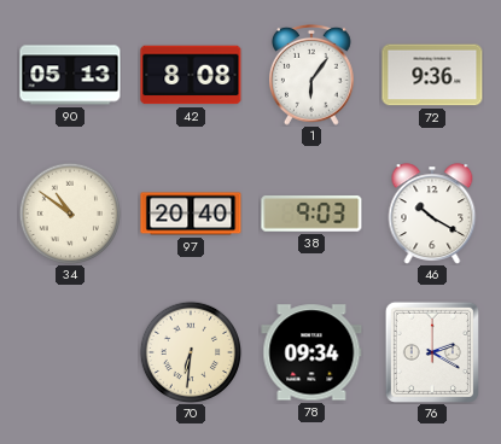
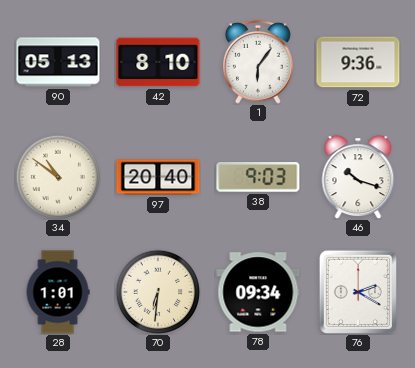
42: 8:08 -> 8:10 (158, 62)
46: 10:20 -> 10:18 (358, 177)
28: none -> 1:01 (58, 292)
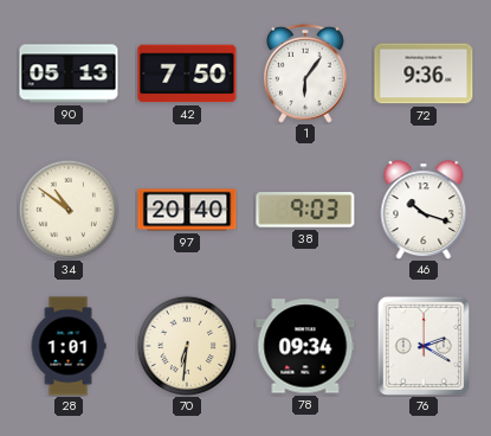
42: 8:10 -> 7:50 (187, 73)
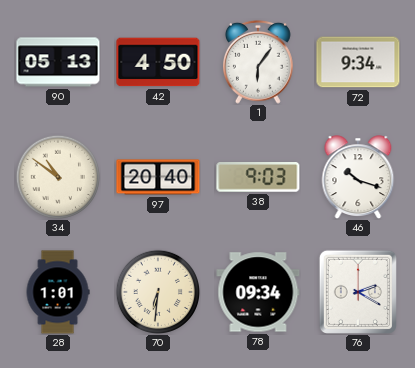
42: 7:50 -> 4:50 (158, 62)
72: 9:36 -> 9:34 (358, 62)
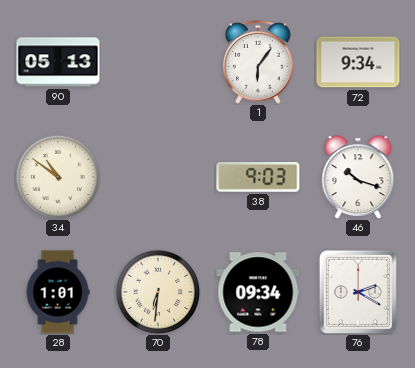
42: 4:50 -> none (158, 62)
97: 20:40 -> none (158, 177)
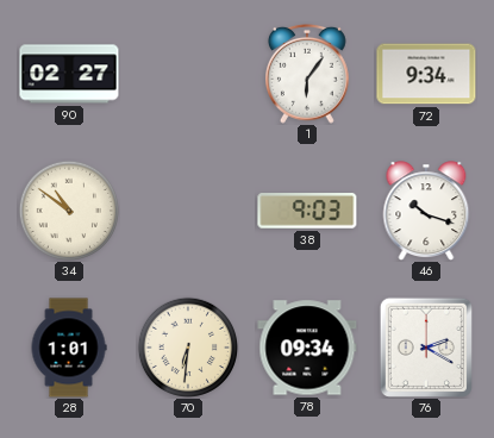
90: 05:13 -> 02:27 (69, 74)
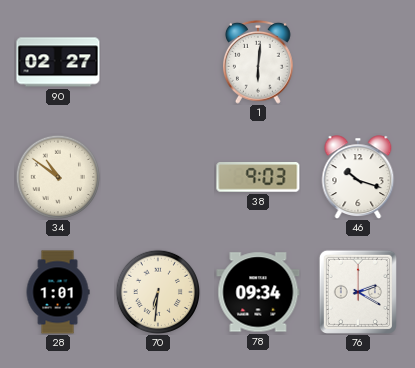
1: 6:06 -> 6:01 (259, 62)
72: 9:34 -> none (426, 74)
